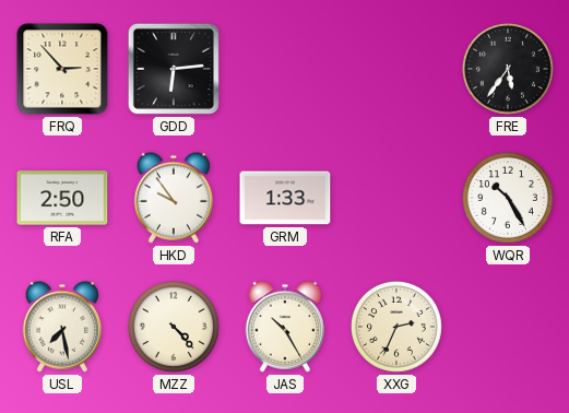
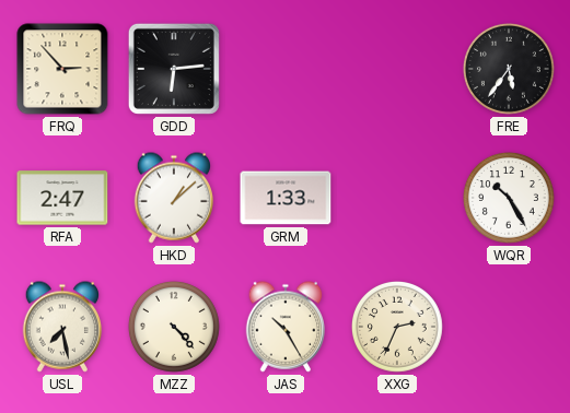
RFA: 2:50 -> 2:47 (62, 198)
HKD: 9:54 -> 1:08 (173, 198)
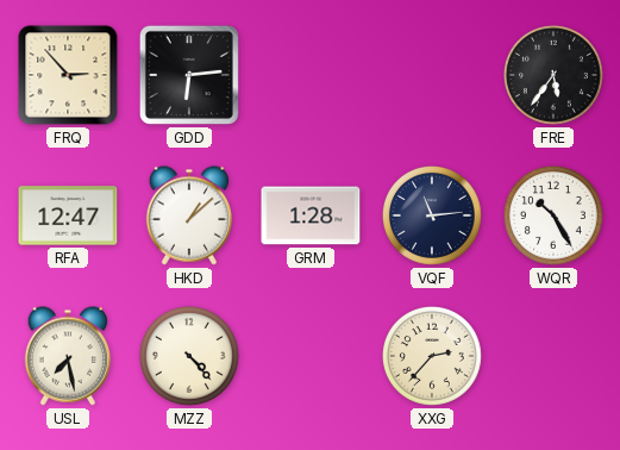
RFA: 2:47 -> 12:47 (68, 215)
GRM: 1:33 -> 1:28 (311, 215)
VQF: none -> 11:14 (432, 215)
JAS: 10:25 -> none (284, 327)
XXG: 2:34 -> 2:37 (432, 356)
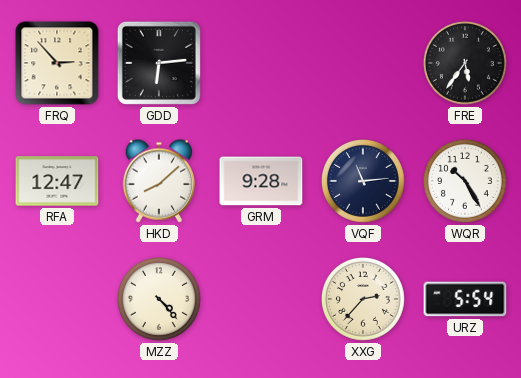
HKD: 1:08 -> 8:08 (158, 181)
GRM: 1:28 -> 9:28 (261, 181)
USL: 7:28 -> none (67, 356)
URZ: none -> 5:54 (465, 299)
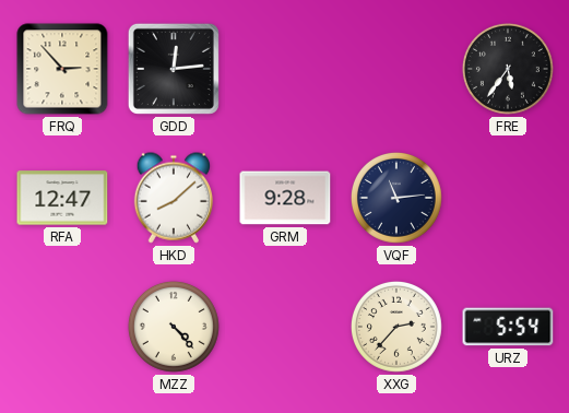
GDD: 6:14 -> 12:14 (174, 69)
WQR: 10:25 -> none (465, 181)
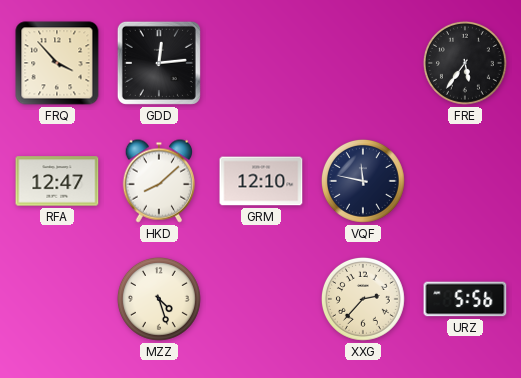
FRQ: 2:53 -> 3:53 (57, 63)
GRM: 9:28 -> 12:10 (261, 181)
VQF: 11:14 -> 11:47 (363, 181)
MZZ: 4:23 -> 4:27 (159, 299)
URZ: 5:54 -> 5:56 (465, 299)
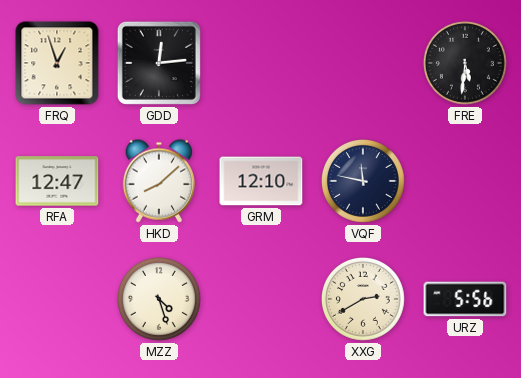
FRQ: 3:53 -> 12:57 (57, 63)
FRE: 5:36 -> 5:31 (465, 63)
XXG: 2:37 -> 2:40 (363, 299)
